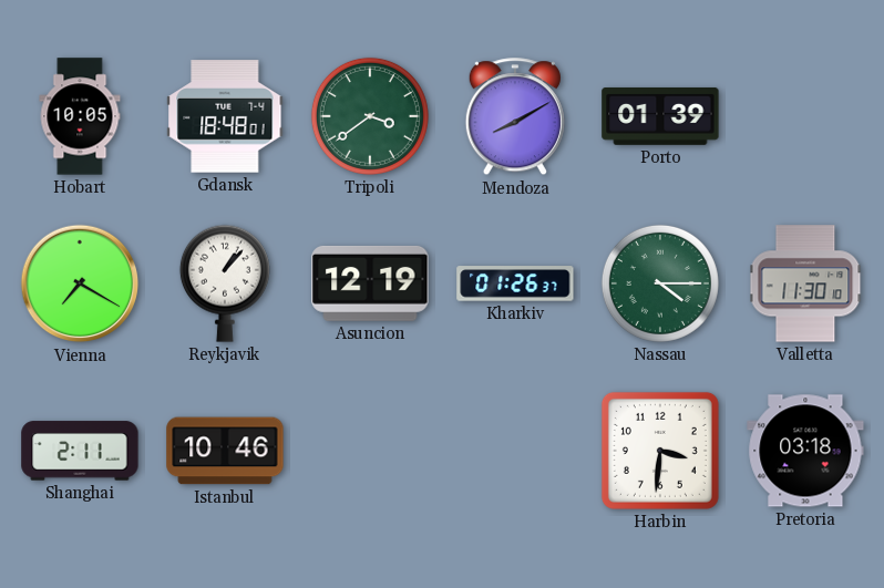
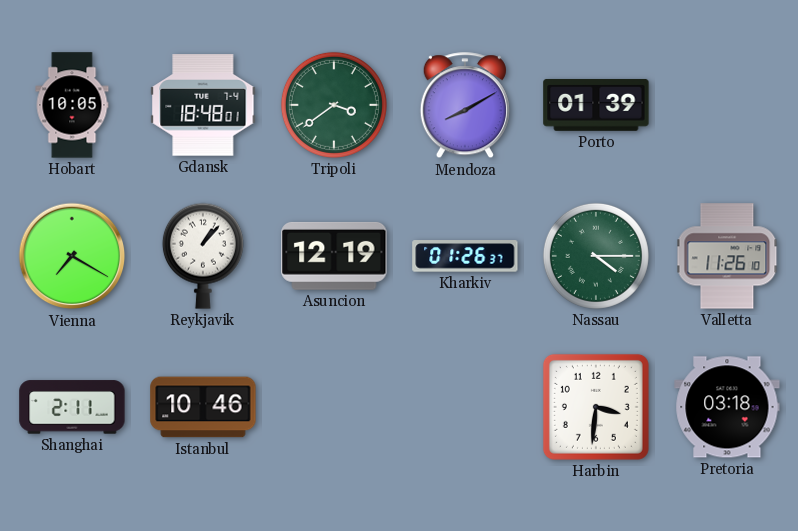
Valletta: 11:30 -> 11:26 (727, 256)
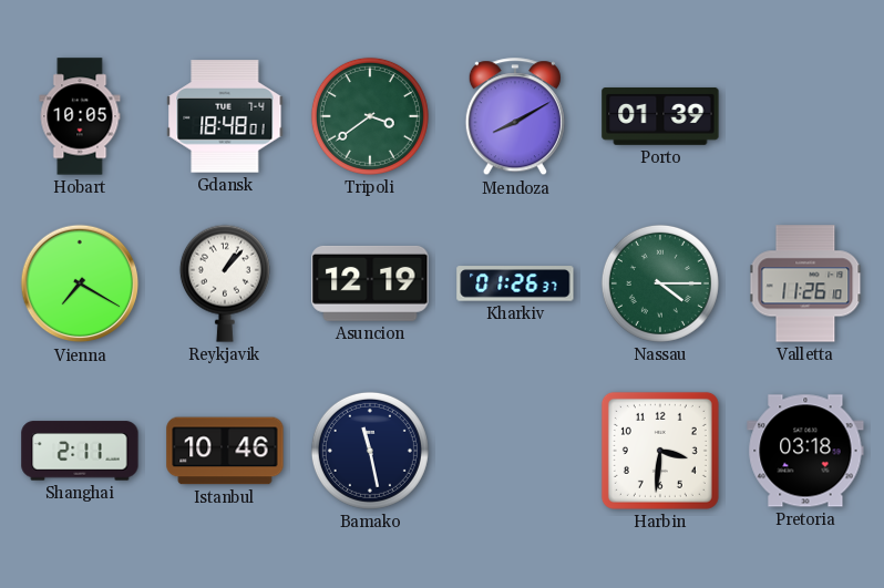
Bamako: none -> 11:28 (370, 451)
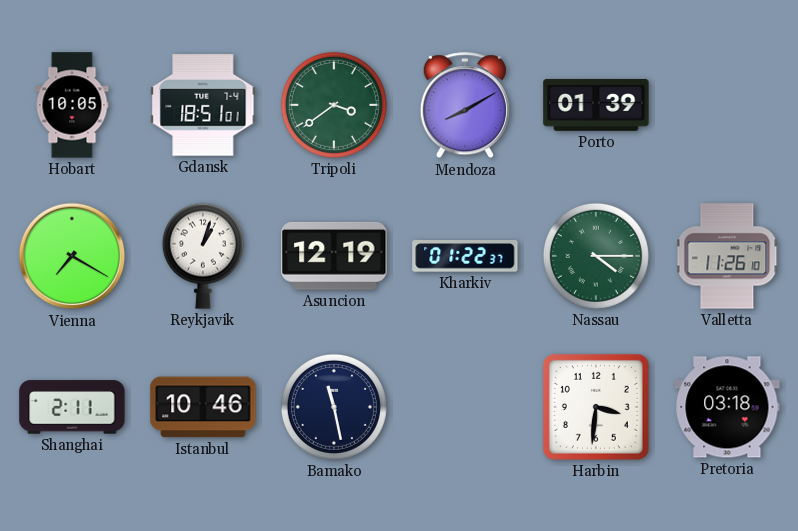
Gdansk: 18:48 -> 18:51 (203, 105)
Reykjavik: 1:07 -> 1:03 (203, 256)
Kharkiv: 01:26 -> 01:22 (465, 256)
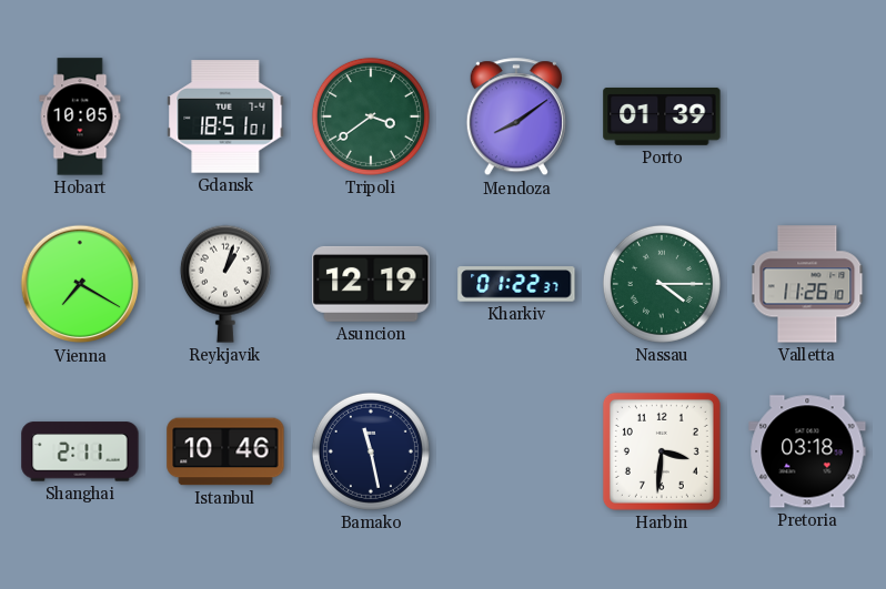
Mendoza: 8:10 -> 8:09 (516, 118)
